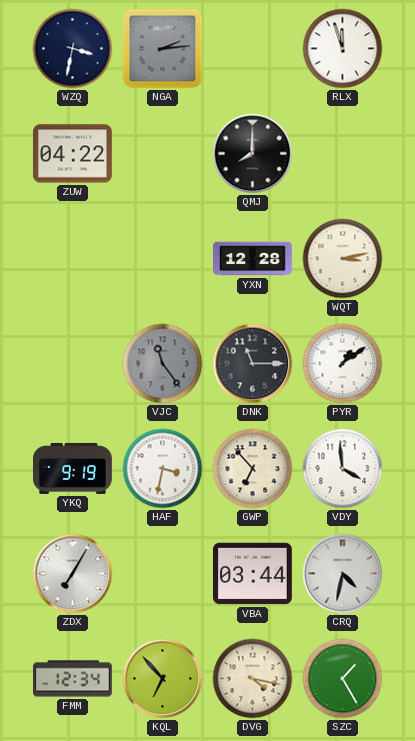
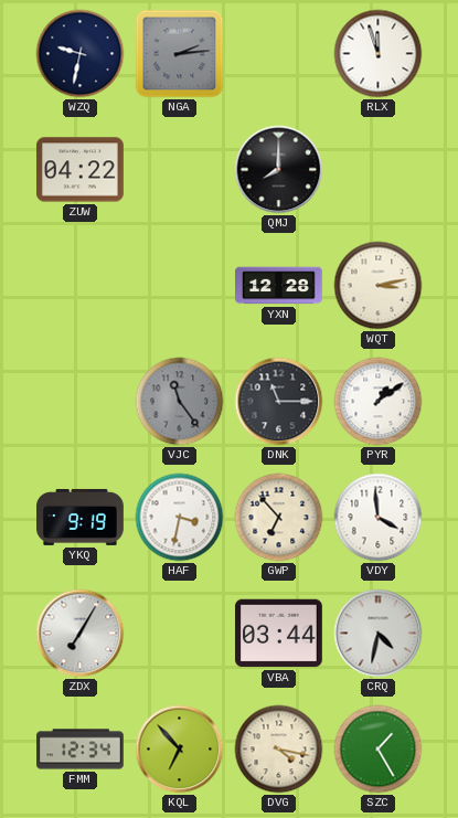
WZQ: 3:32 -> 9:32 (81, 54)
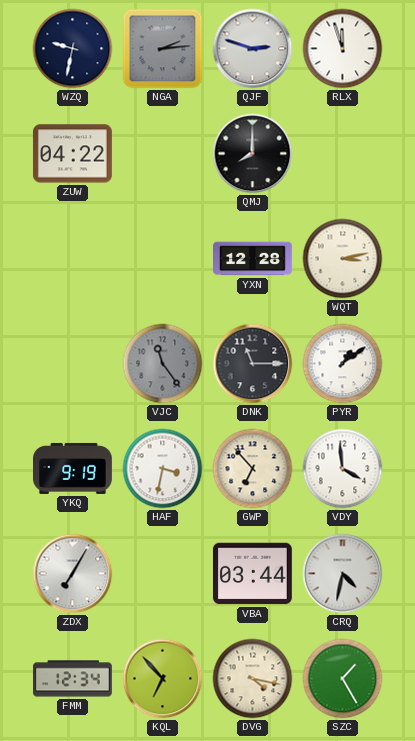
QJF: none -> 2:48 (253, 49)
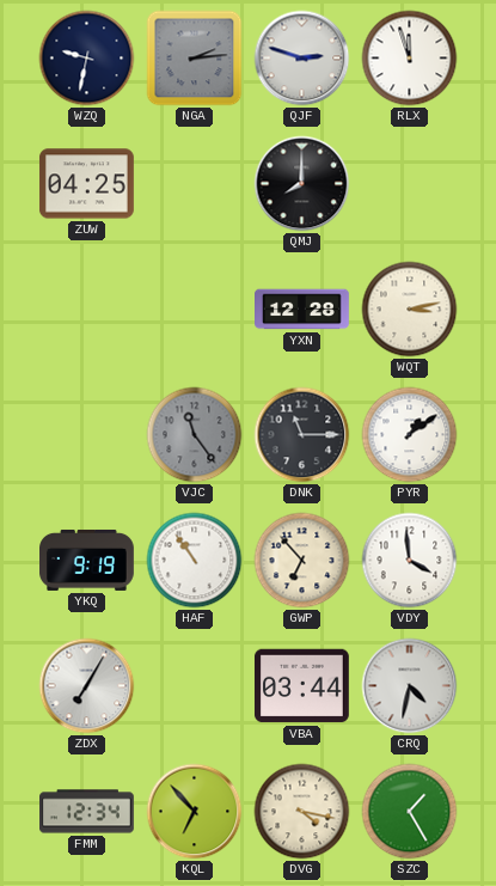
ZUW: 04:22 -> 04:25 (86, 184)
HAF: 3:32 -> 10:54 (195, 561)
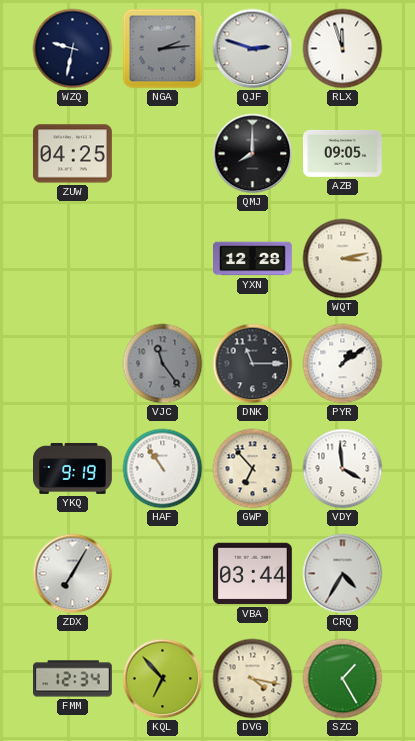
AZB: none -> 09:05 (343, 154)
CRQ: 4:32 -> 4:35 (343, 574)
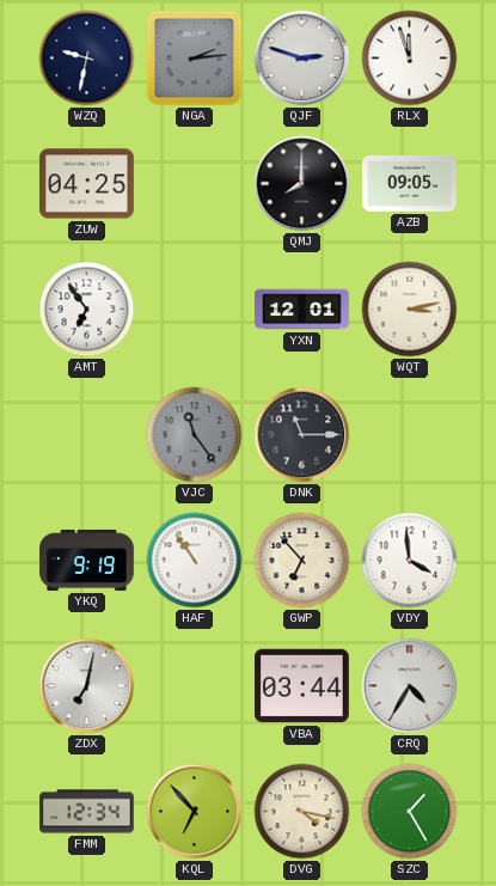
AMT: none -> 6:54 (87, 310)
YXN: 12:28 -> 12:01 (302, 310)
PYR: 1:09 -> none (343, 364)
ZDX: 7:05 -> 7:02 (87, 686)
